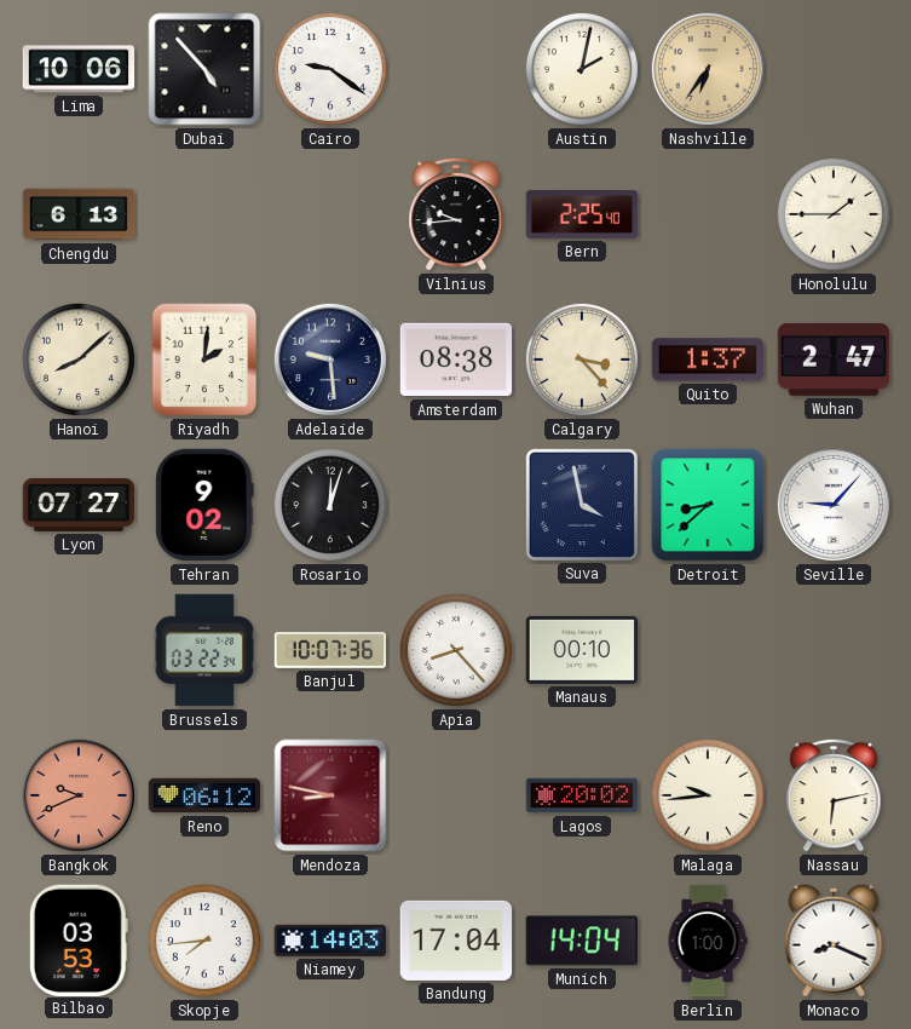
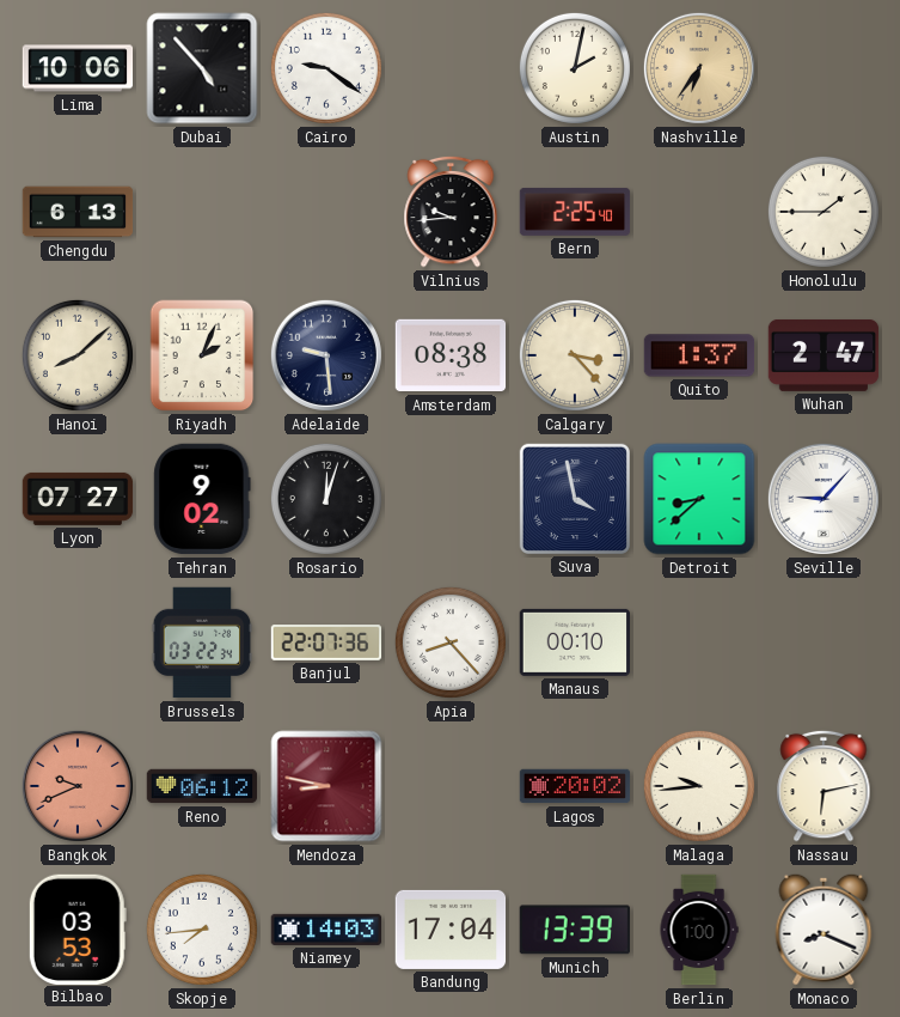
Riyadh: 2:01 -> 2:04 (202, 355)
Banjul: 10:07 -> 22:07 (326, 643)
Munich: 14:04 -> 13:39 (574, 930)
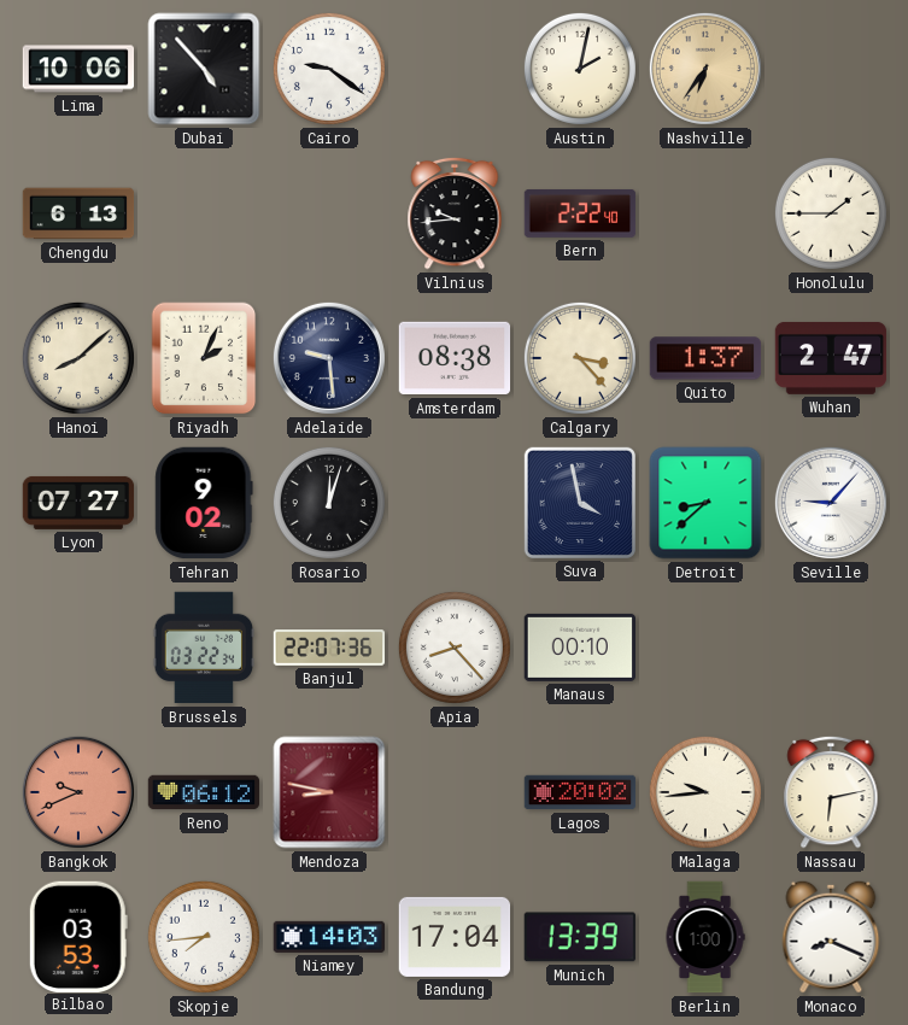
Bern: 2:25 -> 2:22 (580, 213)
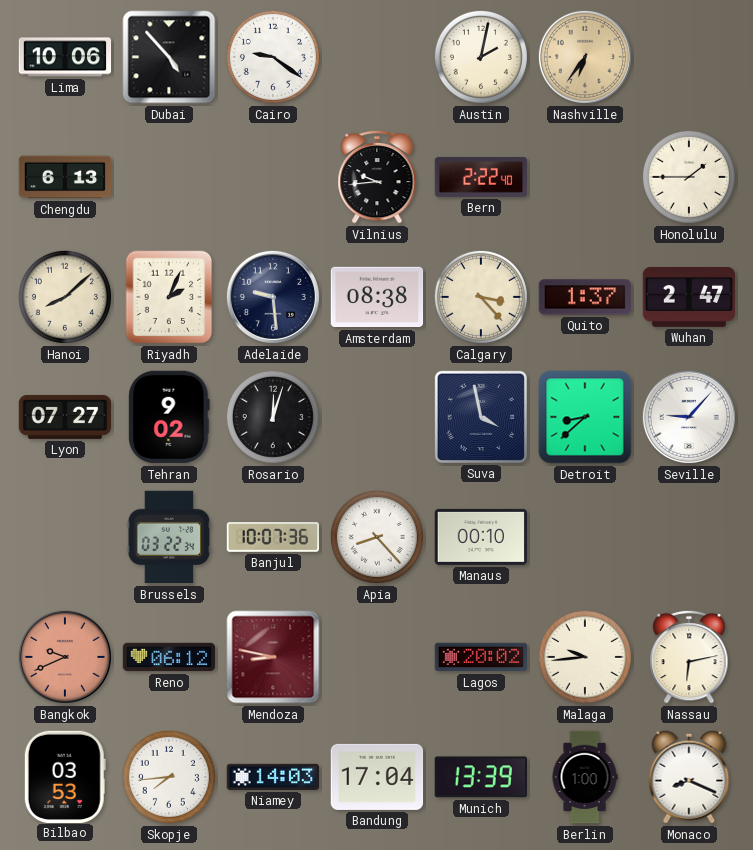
Banjul: 22:07 -> 10:07 (273, 537)
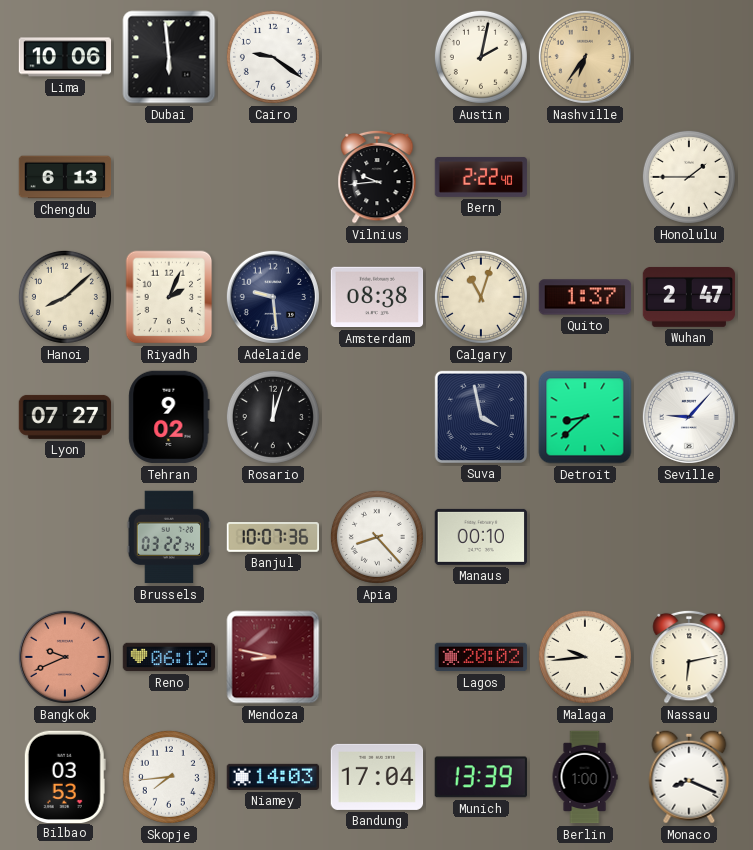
Dubai: 4:53 -> 5:59 (169, 57)
Calgary: 3:23 -> 11:03 (481, 297)
